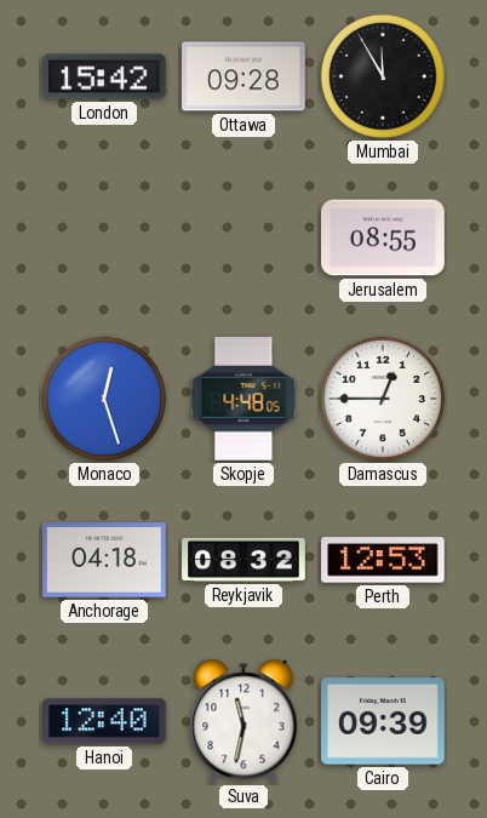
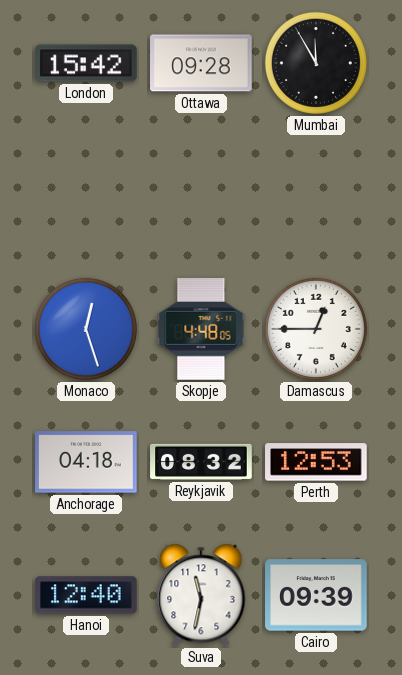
Jerusalem: 08:55 -> none (383, 238)
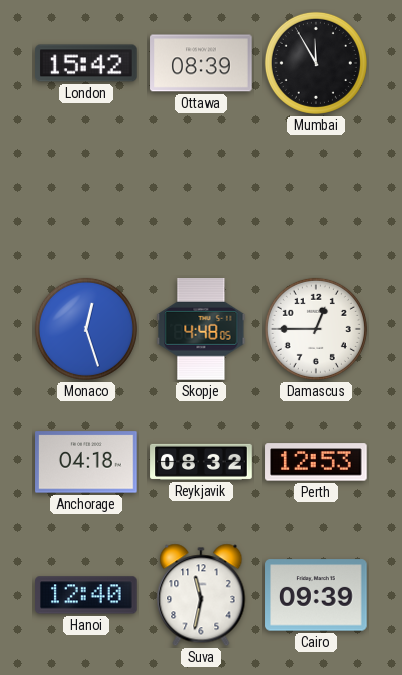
Ottawa: 09:28 -> 08:39 (201, 63)
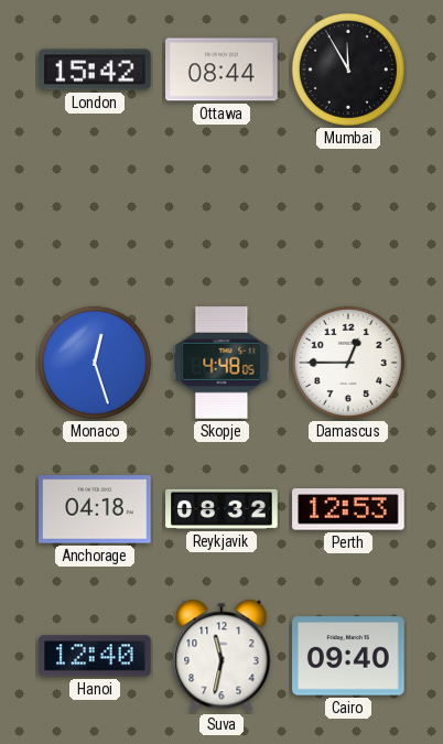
Ottawa: 08:39 -> 08:44 (221, 69)
Cairo: 09:39 -> 09:40 (348, 656)
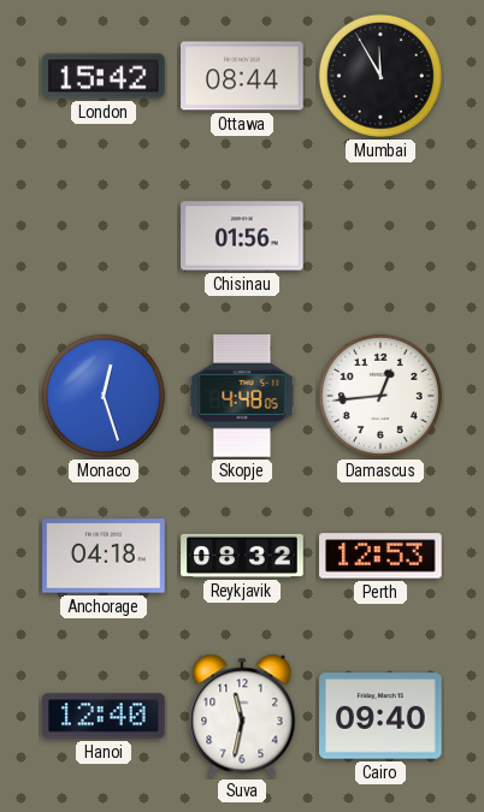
Chisinau: none -> 01:56 (242, 236)
Damascus: 12:45 -> 12:44 (380, 396)
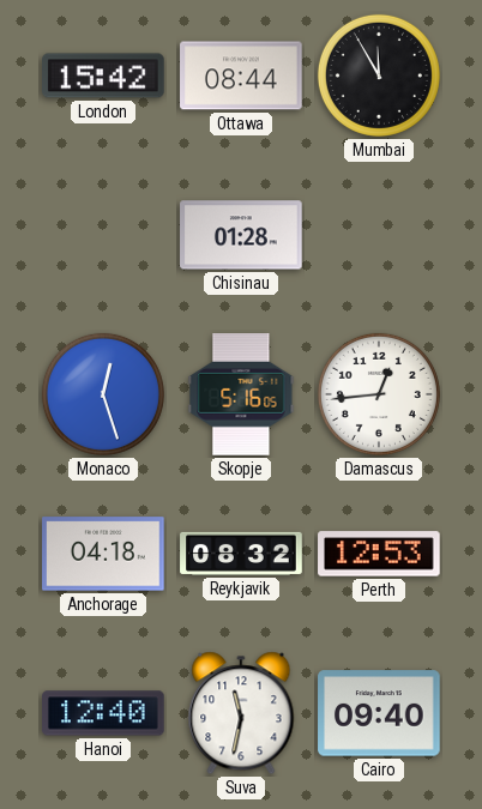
Chisinau: 01:56 -> 01:28 (241, 235)
Skopje: 4:48 -> 5:16 (241, 394)
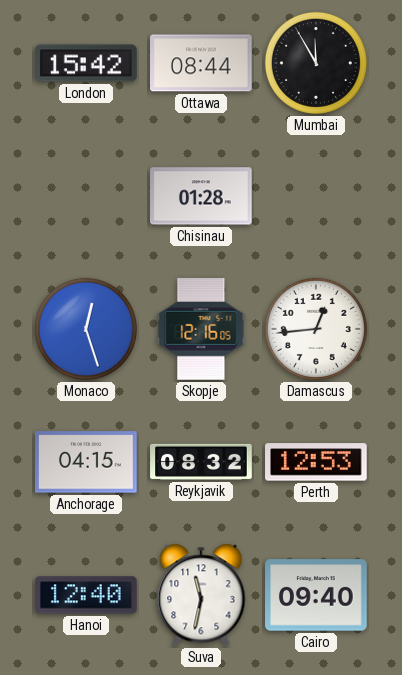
Skopje: 5:16 -> 12:16 (201, 329)
Anchorage: 04:18 -> 04:15 (86, 462)
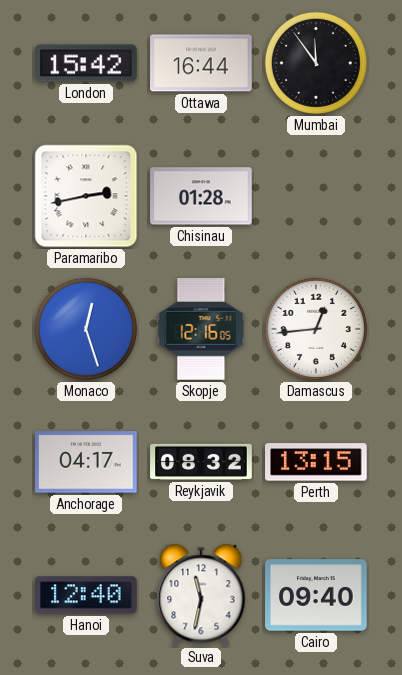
Ottawa: 08:44 -> 16:44 (201, 63)
Mumbai: 11:55 -> 11:54 (316, 63)
Paramaribo: none -> 2:43 (86, 196)
Anchorage: 04:15 -> 04:17 (86, 462)
Perth: 12:53 -> 13:15 (316, 462)
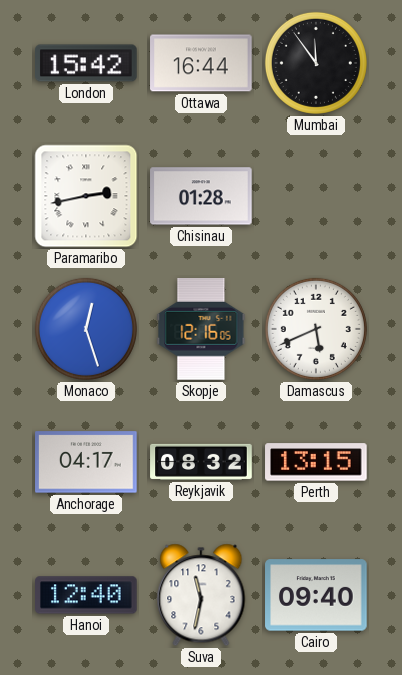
Damascus: 12:44 -> 5:41 (316, 329)
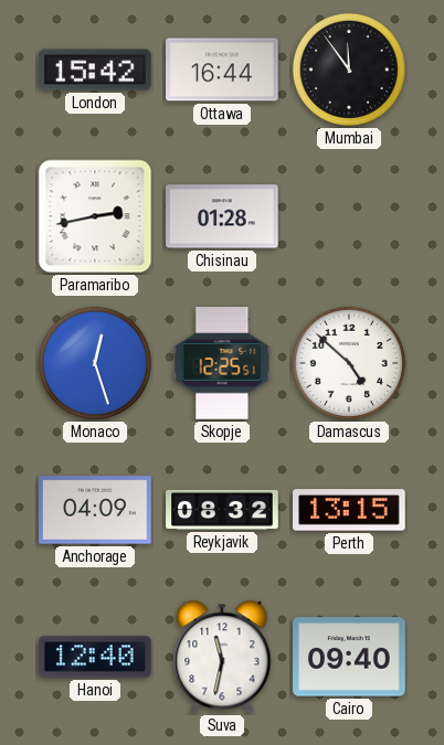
Skopje: 12:16 -> 12:25 (222, 363)
Damascus: 5:41 -> 4:52 (349, 363)
Anchorage: 04:17 -> 04:09 (95, 510)
